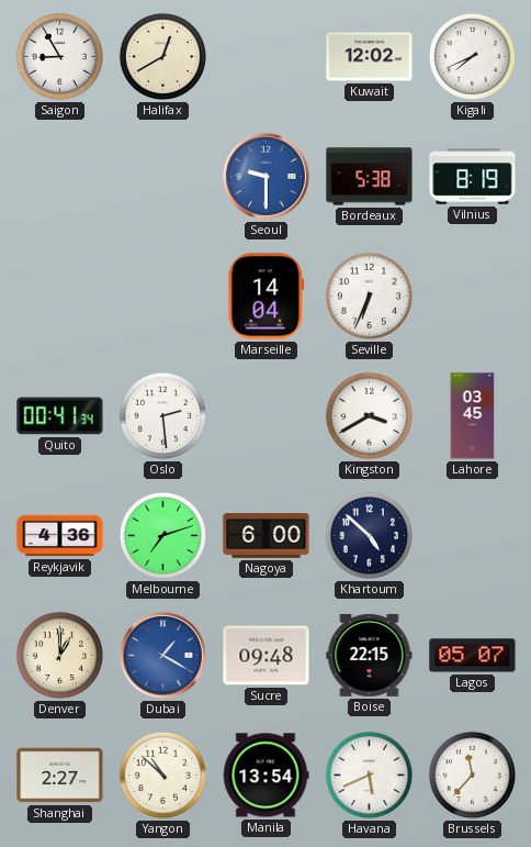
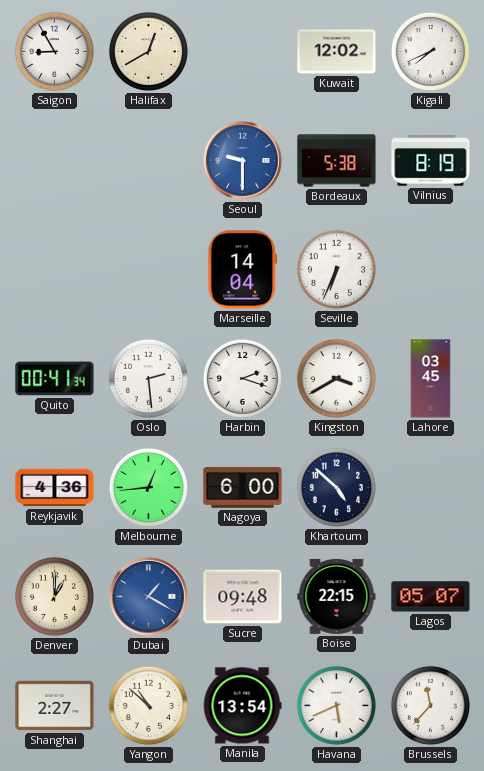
Harbin: none -> 2:18 (242, 378)
Melbourne: 7:12 -> 12:44 (148, 487)
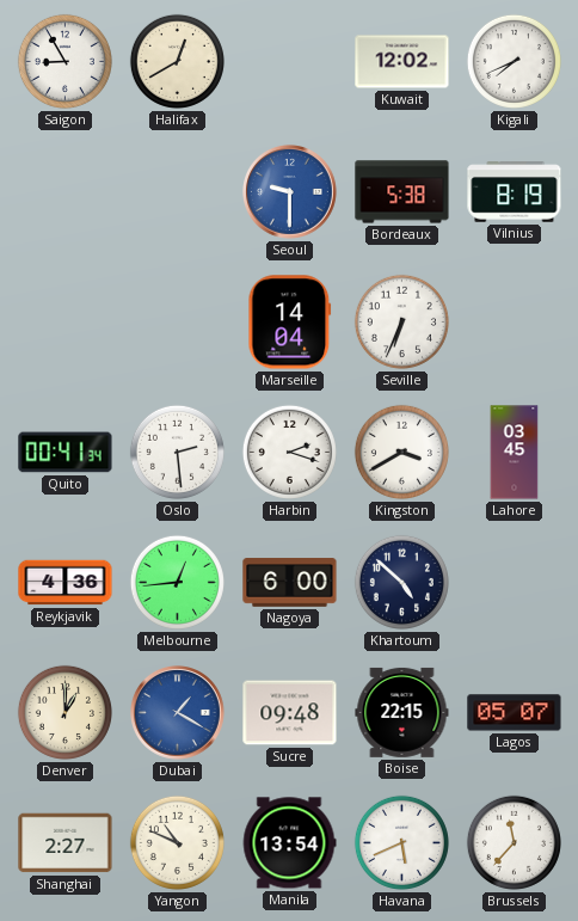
Yangon: 10:52 -> 10:49 (177, 842)
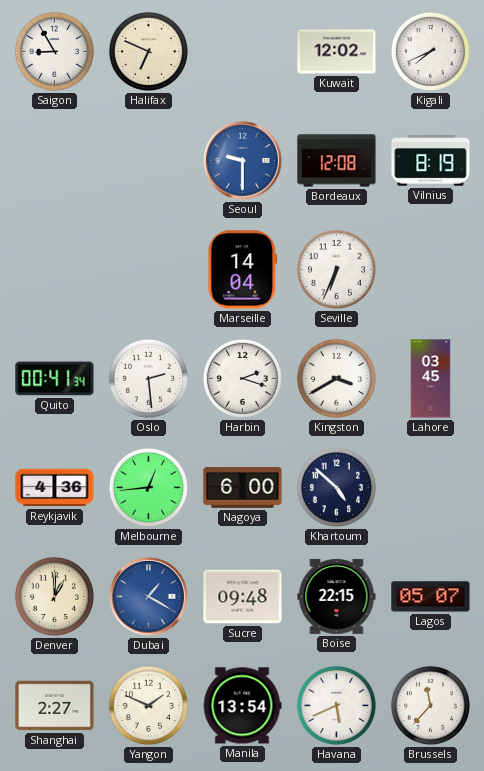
Halifax: 12:40 -> 6:49 (148, 51)
Bordeaux: 5:38 -> 12:08 (337, 161)
Yangon: 10:49 -> 1:49 (148, 705)
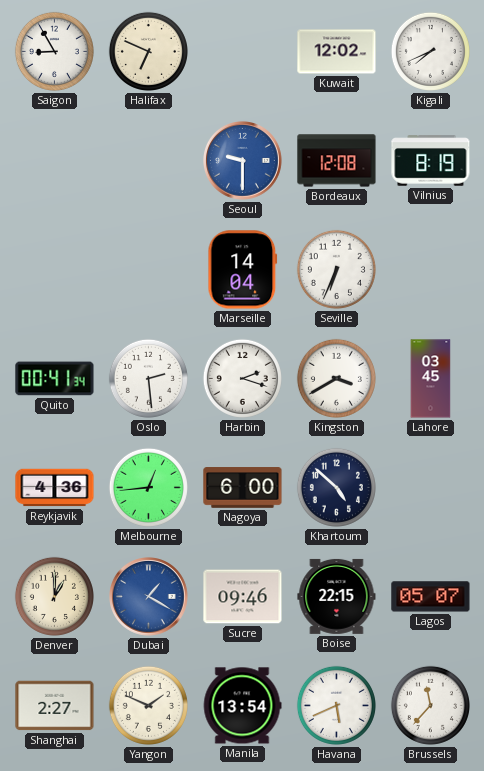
Sucre: 09:48 -> 09:46 (243, 597)
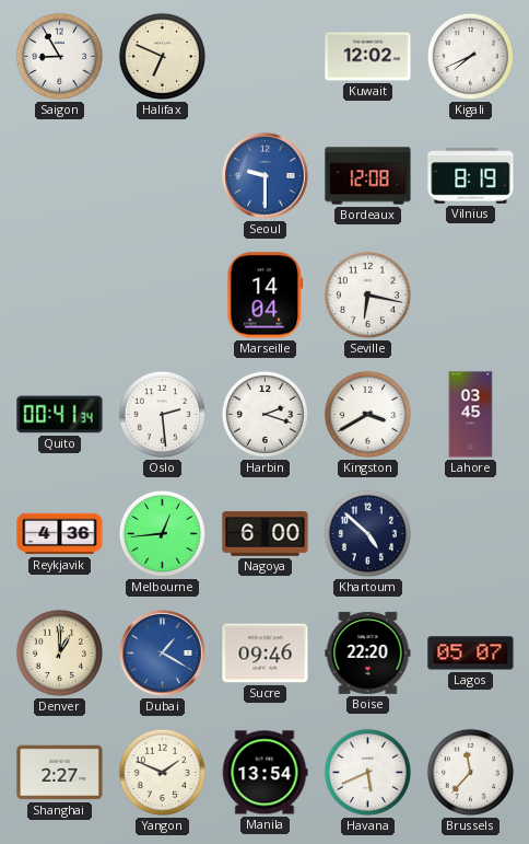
Seville: 6:34 -> 6:17 (367, 294)
Boise: 22:15 -> 22:20 (368, 652)
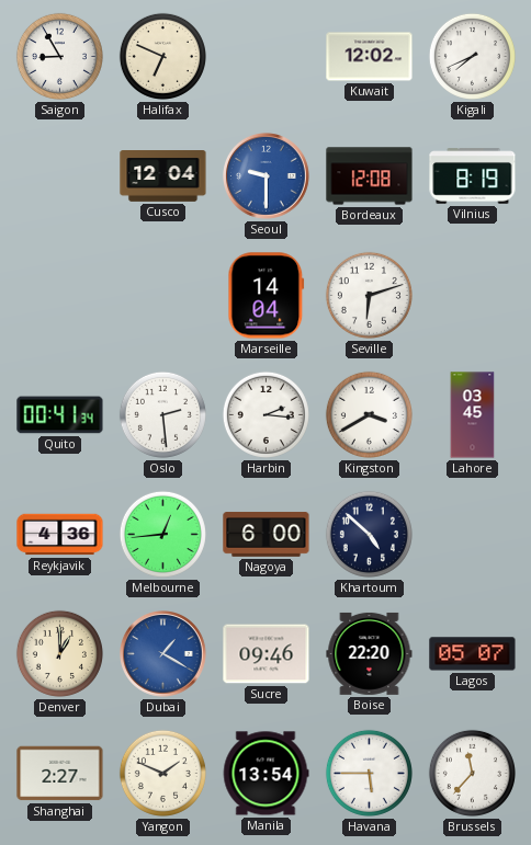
Cusco: none -> 12:04 (163, 176)
Seville: 6:17 -> 6:12 (369, 295)
Harbin: 2:18 -> 2:16 (265, 414)
Havana: 5:41 -> 5:45 (369, 773)
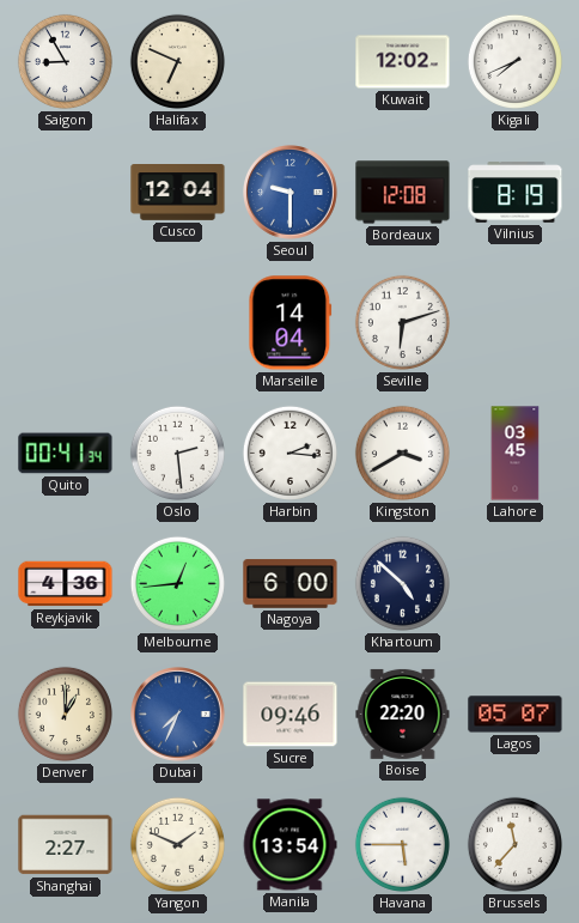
Dubai: 1:20 -> 7:34 (178, 715)
